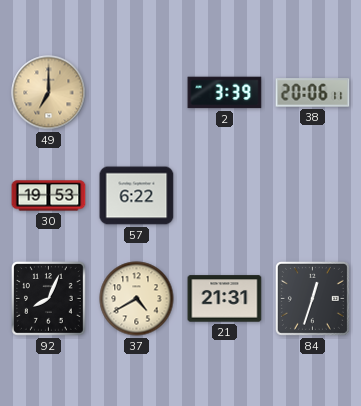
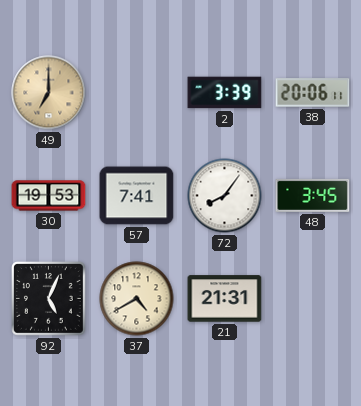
57: 6:22 -> 7:41 (137, 196)
72: none -> 8:06 (225, 196)
48: none -> 3:45 (313, 195)
92: 8:04 -> 5:04 (48, 298)
84: 12:33 -> none (312, 298)
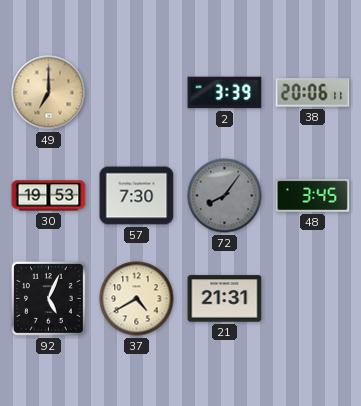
57: 7:41 -> 7:30 (137, 196)
72 dial: white -> grey (225, 196)
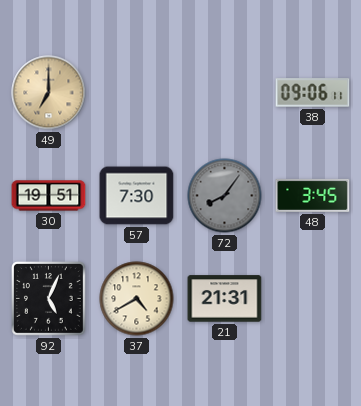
2: 3:39 -> none (225, 93)
38: 20:06 -> 09:06 (313, 93)
30: 19:53 -> 19:51 (49, 196)
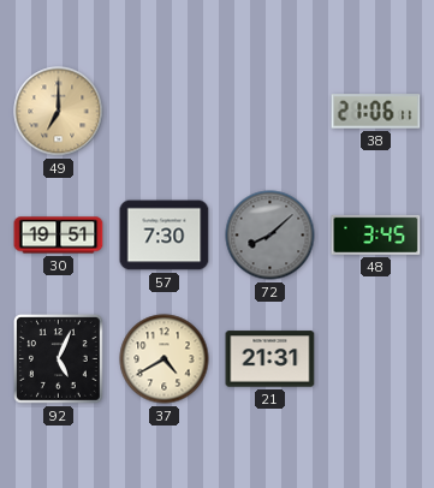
38: 09:06 -> 21:06 (376, 112)
72: 8:06 -> 8:08 (270, 236)
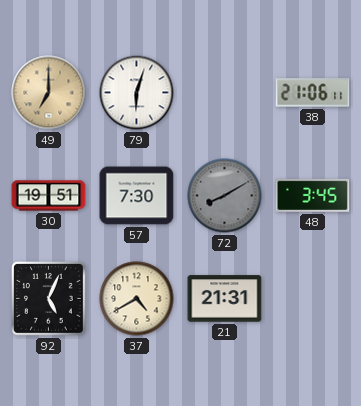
79: none -> 6:03 (137, 93)
72: 8:08 -> 8:10 (225, 196)
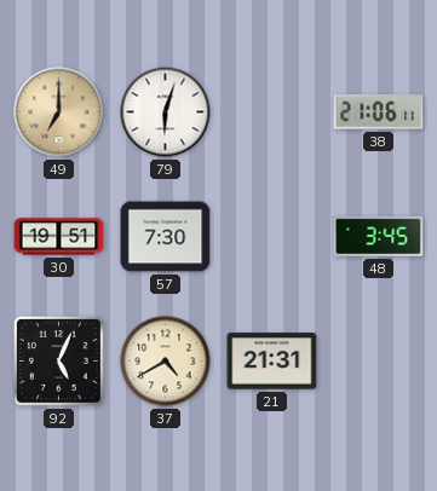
72: 8:10 -> none (225, 196)
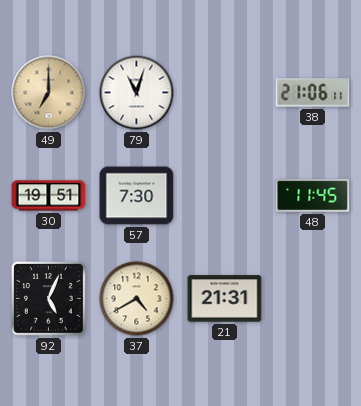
79: 6:03 -> 11:03 (137, 93)
48: 3:45 -> 11:45 (313, 195)
